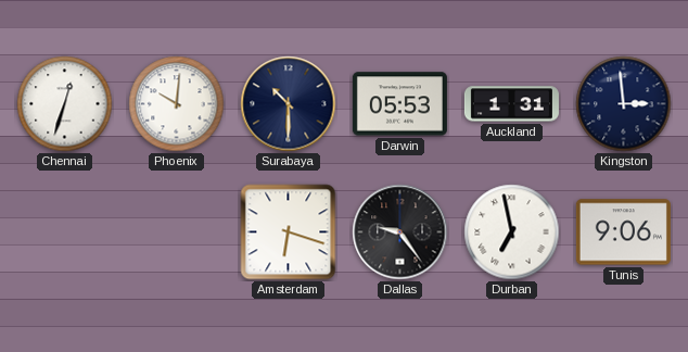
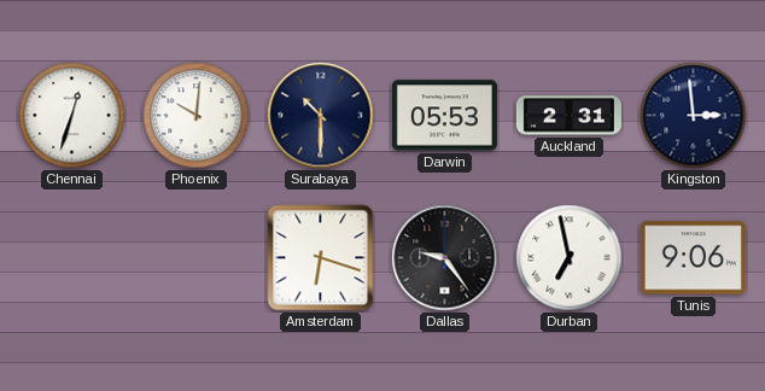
Auckland: 1:31 -> 2:31 (568, 116)
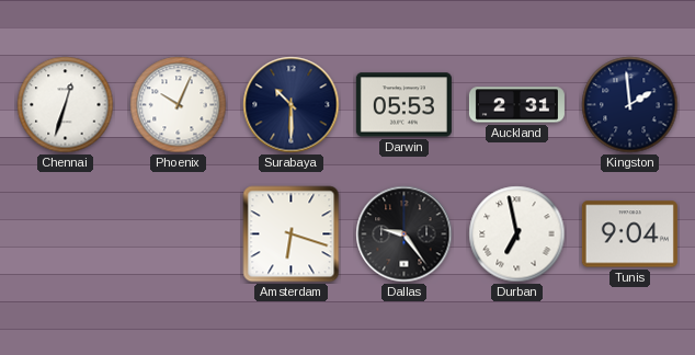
Phoenix: 10:01 -> 10:04 (179, 105)
Kingston: 2:59 -> 1:59 (630, 105)
Tunis: 9:06 -> 9:04 (629, 234)
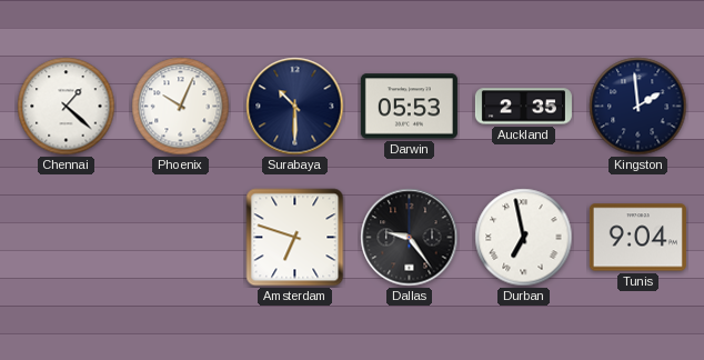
Chennai: 12:33 -> 1:22 (67, 107)
Auckland: 2:31 -> 2:35 (523, 107)
Amsterdam: 6:18 -> 6:48 (295, 238)
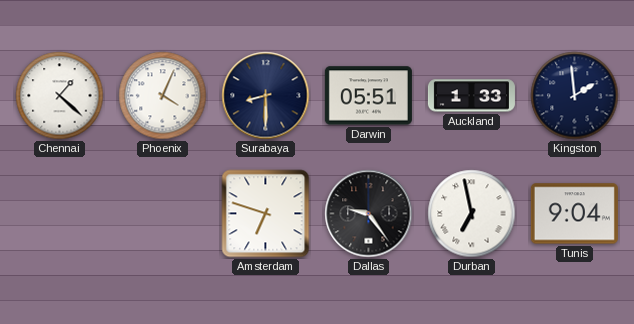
Phoenix: 10:04 -> 4:04 (163, 96)
Surabaya: 10:30 -> 8:30 (266, 96)
Darwin: 05:53 -> 05:51 (368, 96)
Auckland: 2:35 -> 1:33 (471, 96)
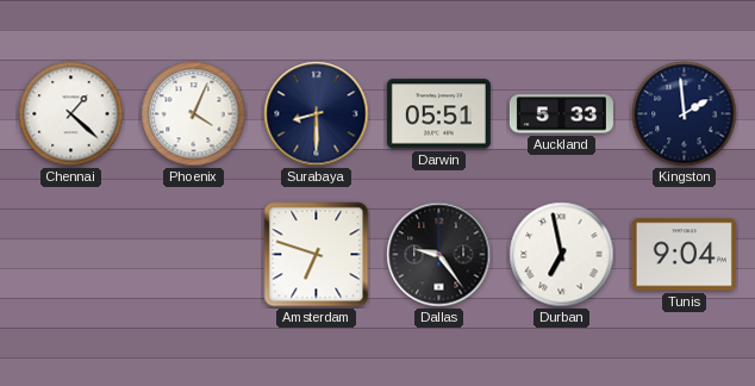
Auckland: 1:33 -> 5:33 (561, 114)
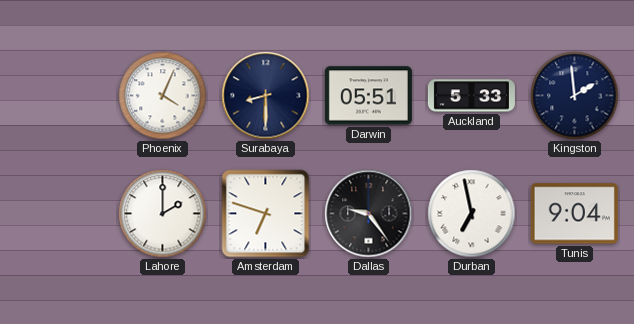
Chennai: 1:22 -> none (71, 114)
Lahore: none -> 2:00 (163, 214)
